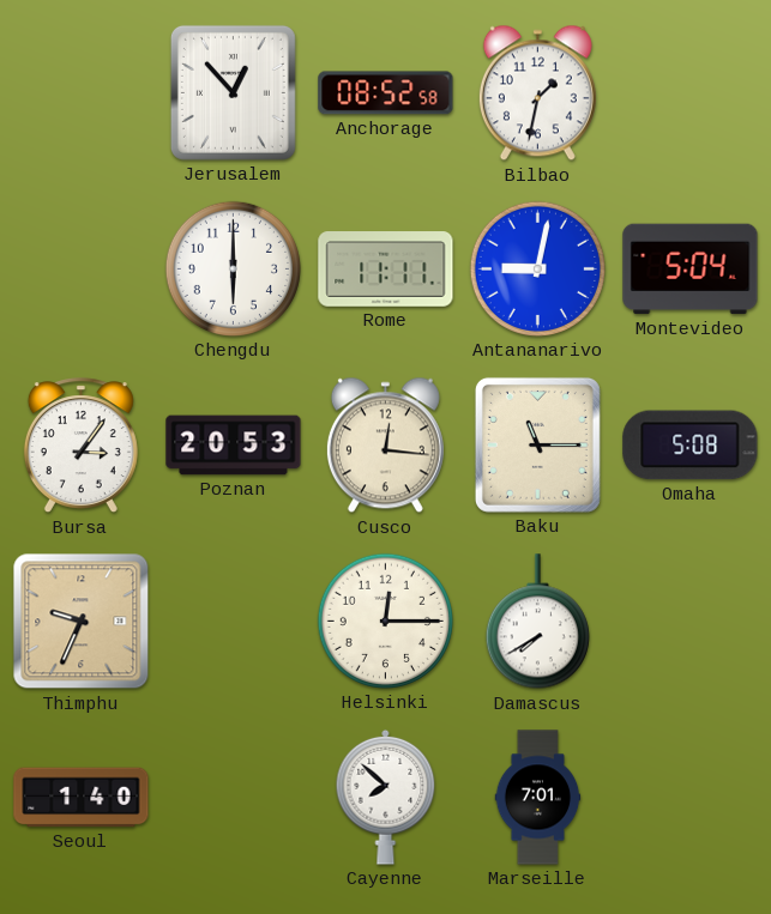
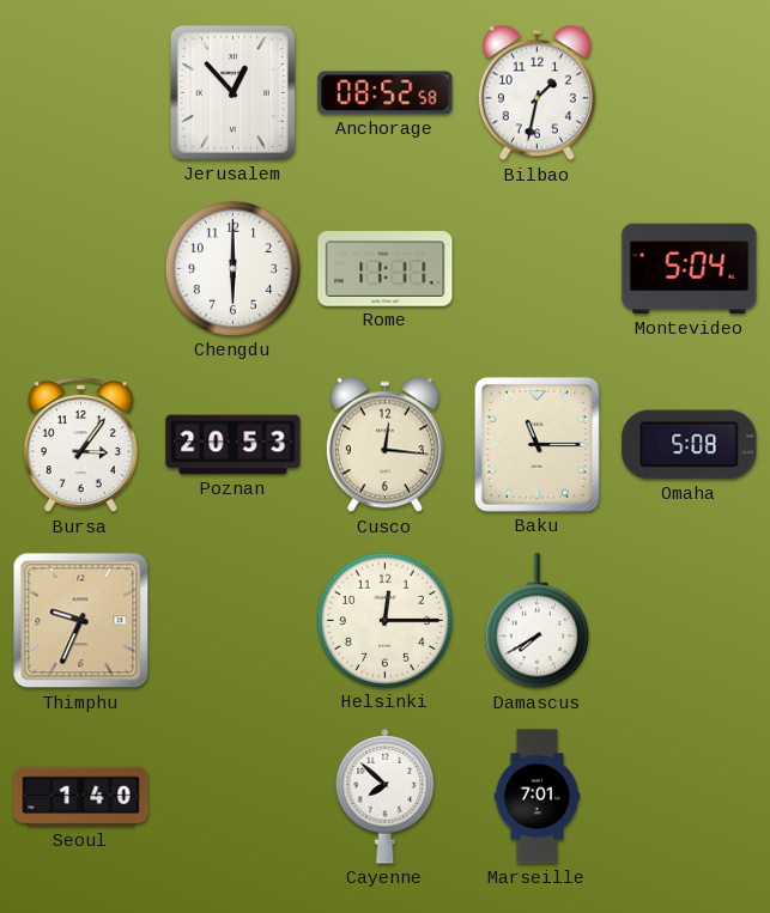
Antananarivo: 9:02 -> none (537, 268)
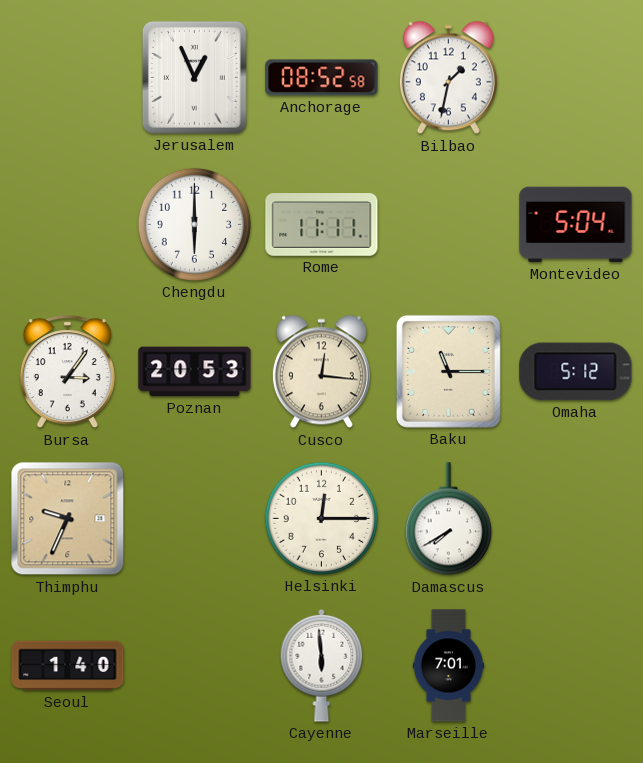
Jerusalem: 12:53 -> 12:56 (194, 77)
Omaha: 5:08 -> 5:12 (576, 372)
Cayenne: 7:52 -> 5:59 (322, 665)
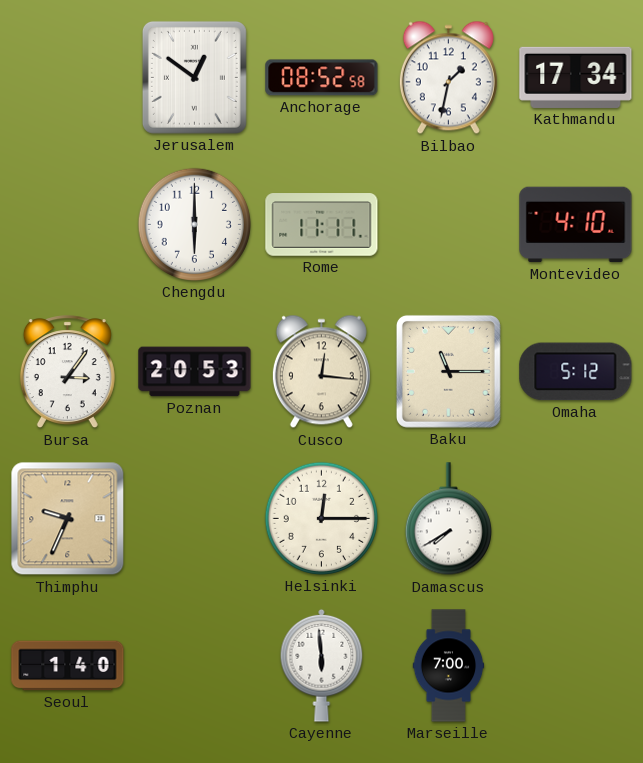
Jerusalem: 12:56 -> 12:51 (194, 77)
Kathmandu: none -> 17:34 (576, 77)
Montevideo: 5:04 -> 4:10 (576, 225)
Marseille: 7:01 -> 7:00 (449, 666)
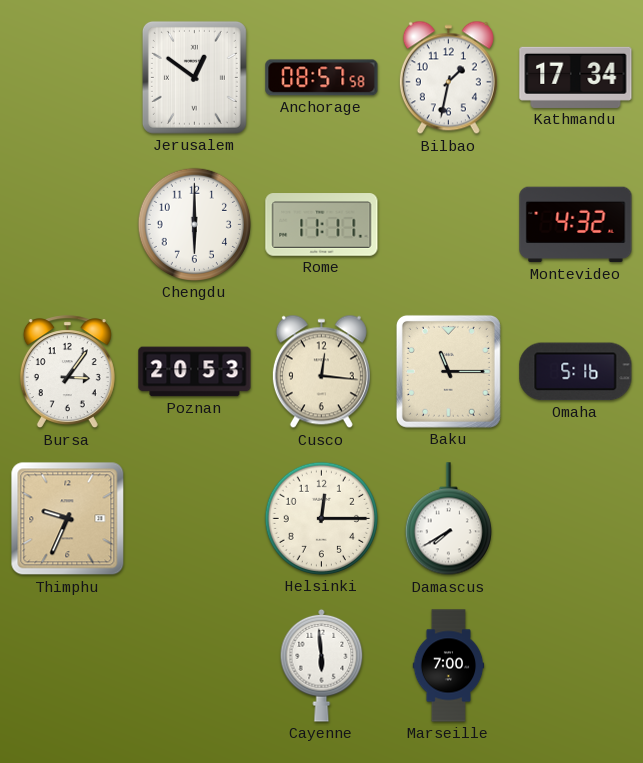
Anchorage: 08:52 -> 08:57 (322, 78)
Montevideo: 4:10 -> 4:32 (576, 225)
Omaha: 5:12 -> 5:16 (576, 372)
Seoul: 1:40 -> none (68, 666)
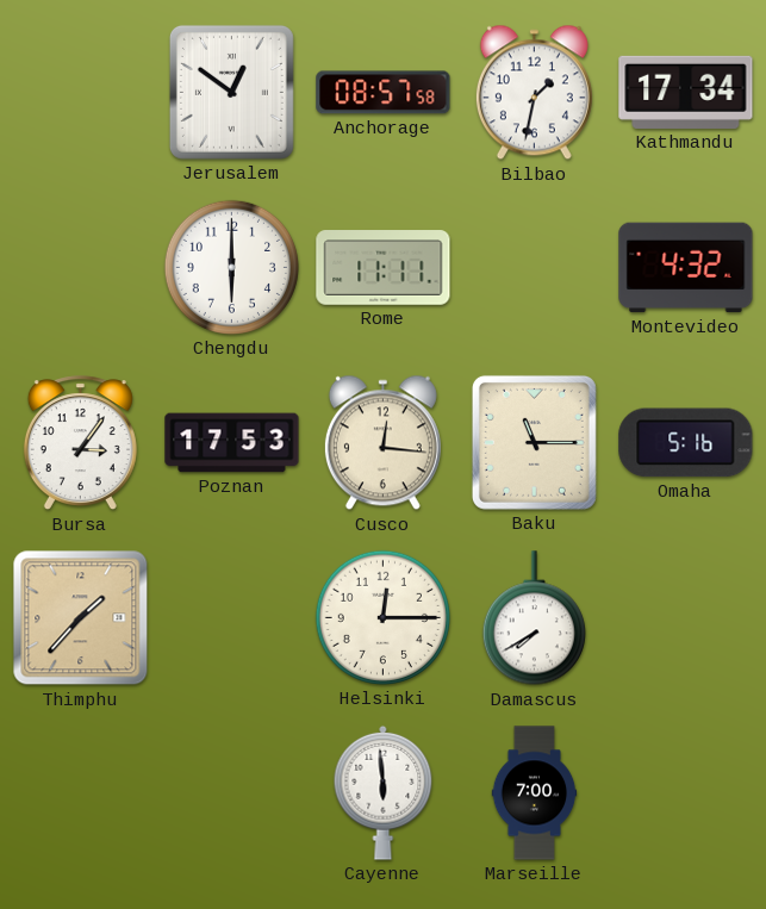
Poznan: 20:53 -> 17:53 (232, 443)
Thimphu: 9:34 -> 1:37 (81, 618)
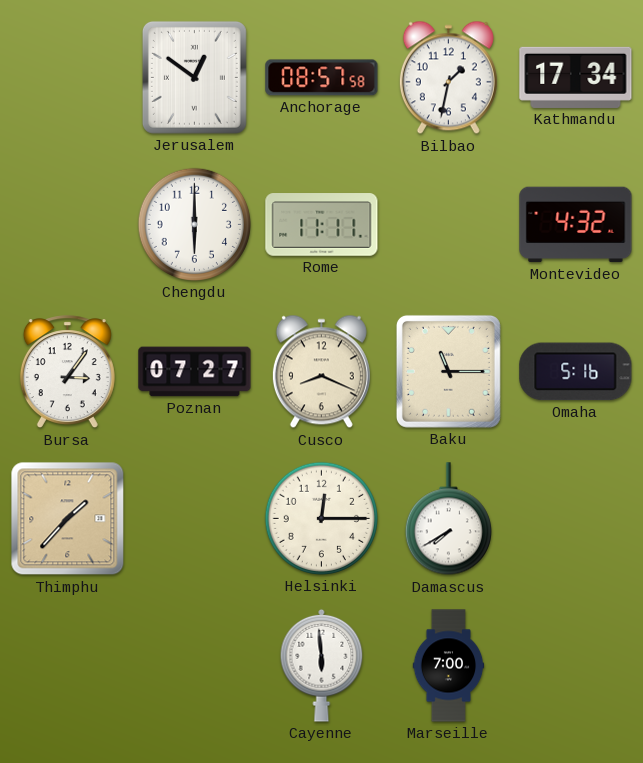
Poznan: 17:53 -> 07:27 (195, 372)
Cusco: 12:16 -> 8:19 (321, 372)
